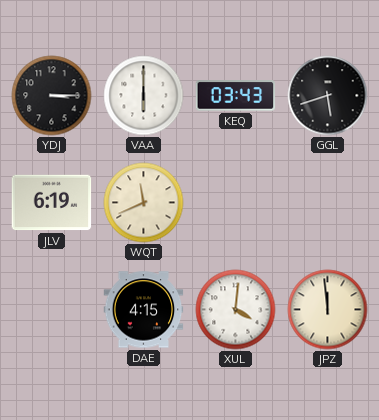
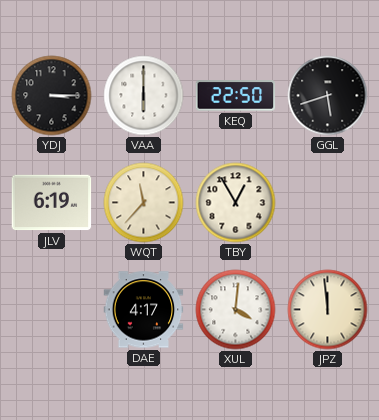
KEQ: 03:43 -> 22:50 (236, 96)
WQT: 11:41 -> 11:37 (144, 203)
TBY: none -> 12:55 (236, 203)
DAE: 4:15 -> 4:17 (144, 310)
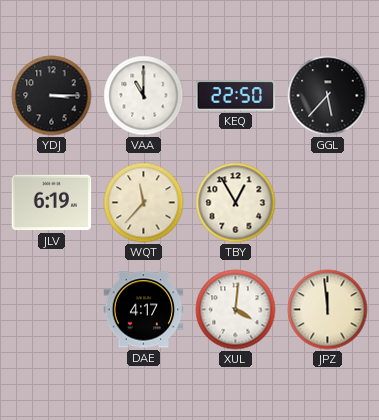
VAA: 6:00 -> 11:00 (144, 96)
GGL: 5:42 -> 5:37 (328, 96)
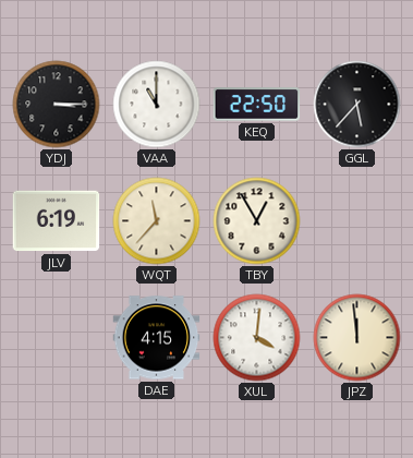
DAE: 4:17 -> 4:15 (157, 338)
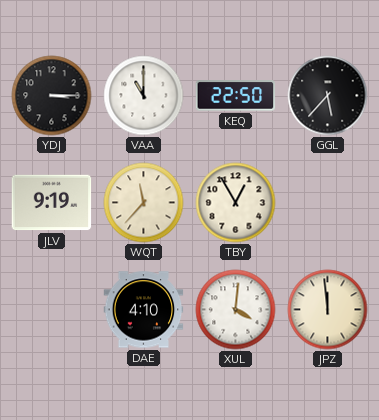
JLV: 6:19 -> 9:19 (52, 203)
DAE: 4:15 -> 4:10 (144, 310)
